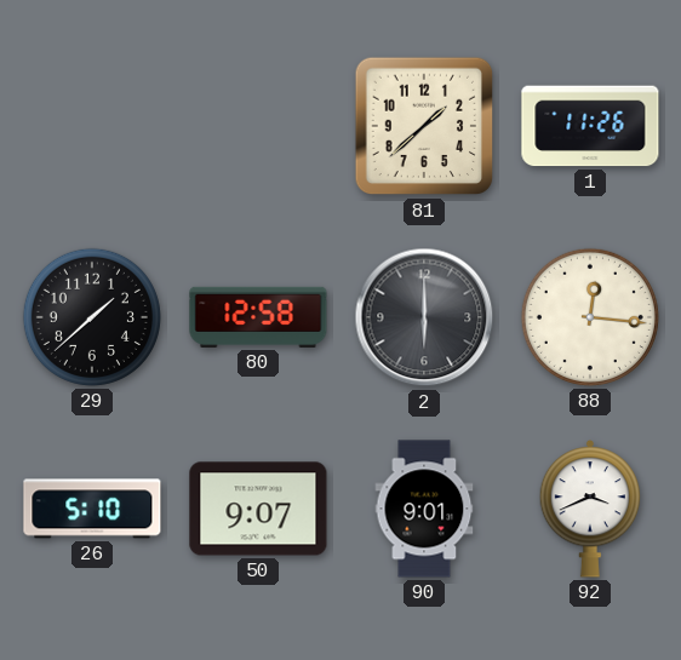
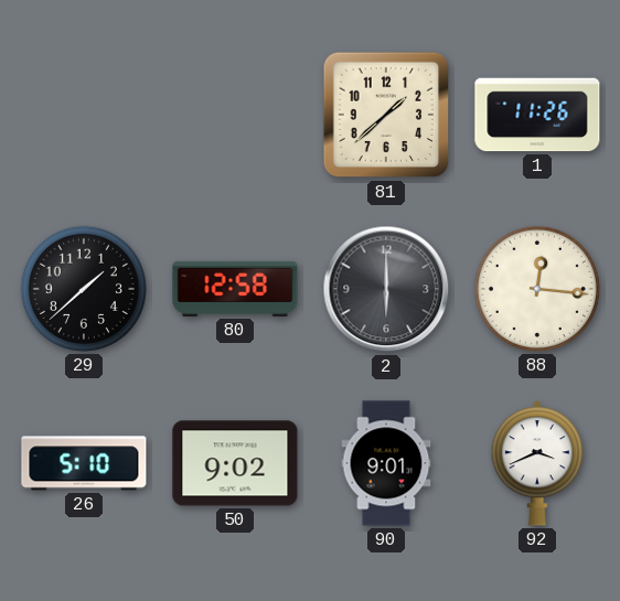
50: 9:07 -> 9:02 (235, 463)
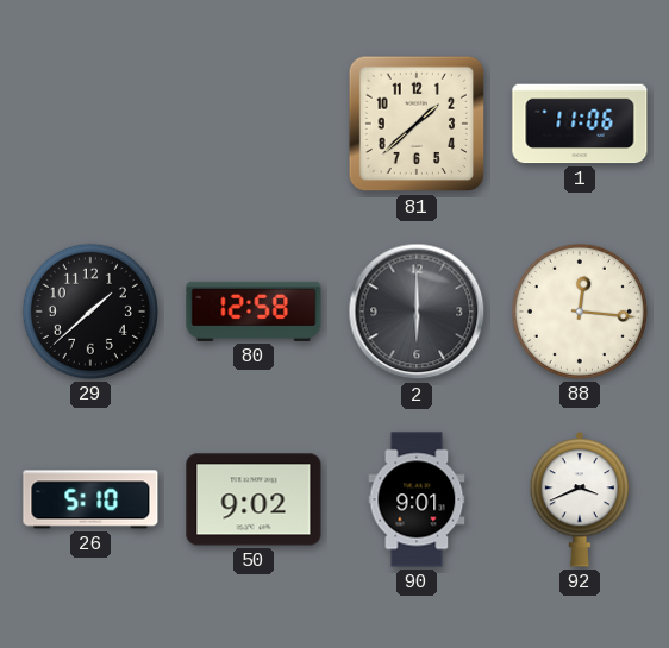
1: 11:26 -> 11:06 (580, 124)
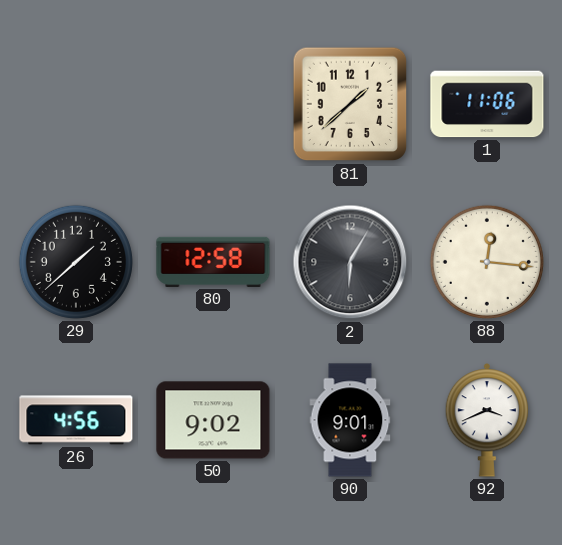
2: 6:00 -> 6:05 (350, 262)
26: 5:10 -> 4:56 (76, 420)
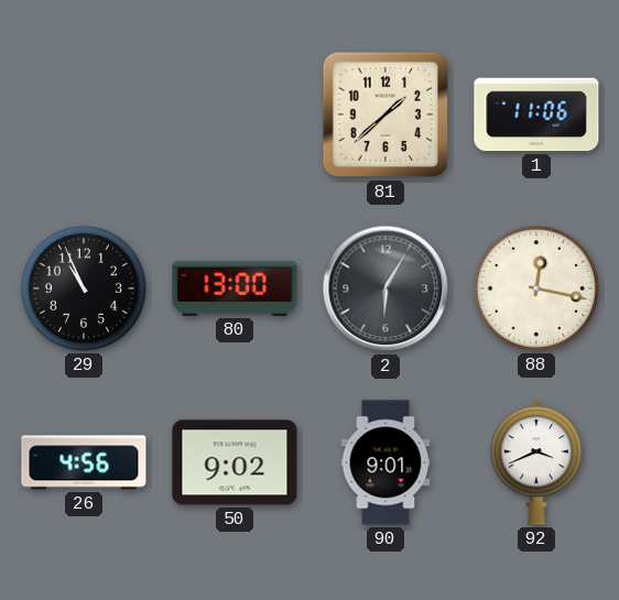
29: 1:38 -> 10:56 (84, 288)
80: 12:58 -> 13:00 (235, 288)
88: 12:16 -> 12:17 (536, 288)
